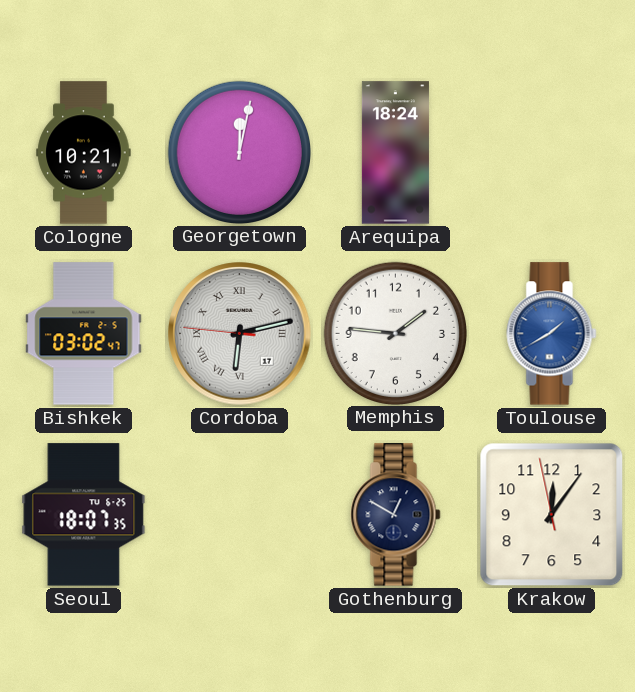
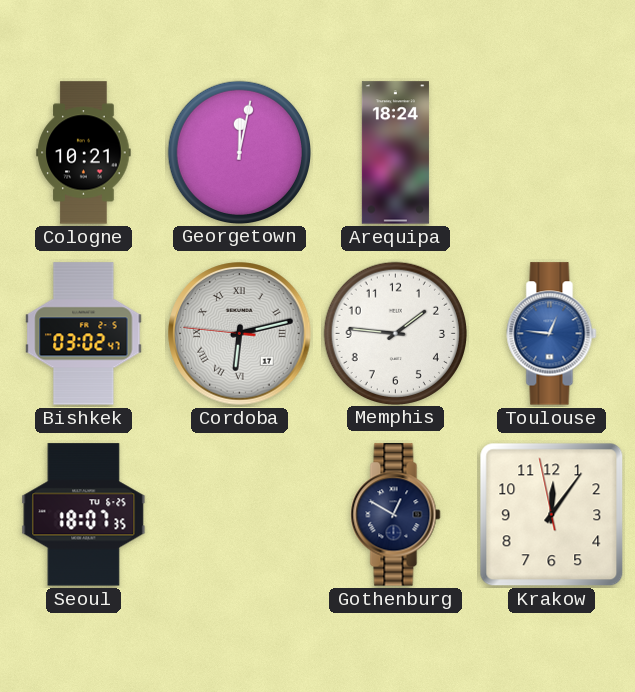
Toulouse: 1:40 -> 12:46 (552, 334)
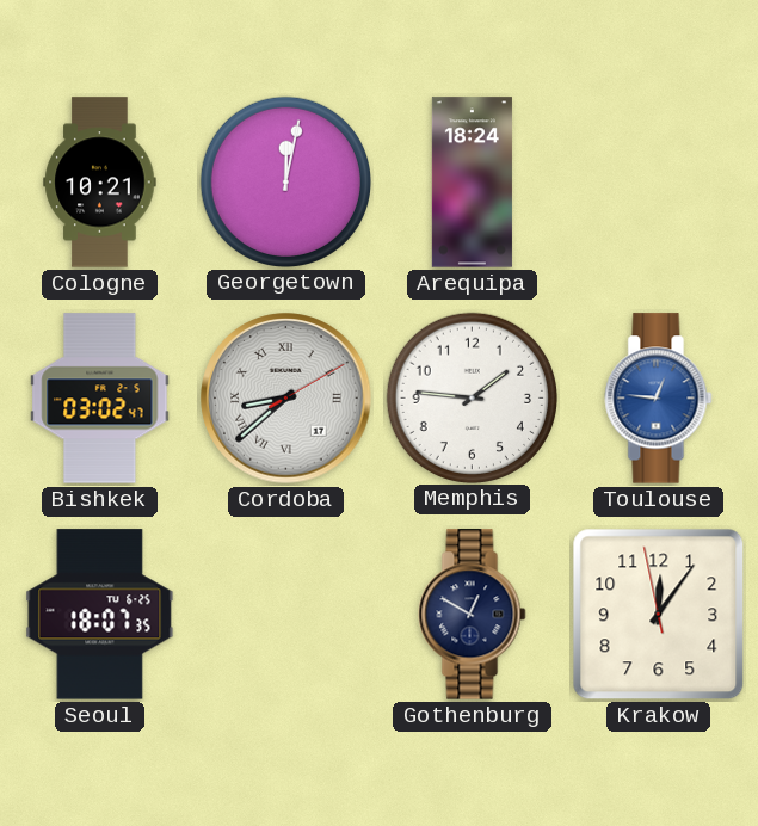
Cordoba: 6:12 -> 8:38 (286, 399)
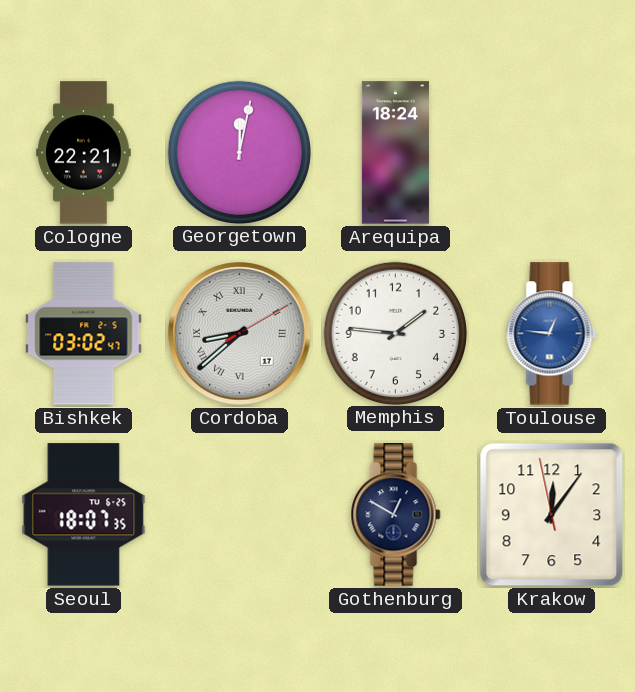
Cologne: 10:21 -> 22:21 (84, 153)
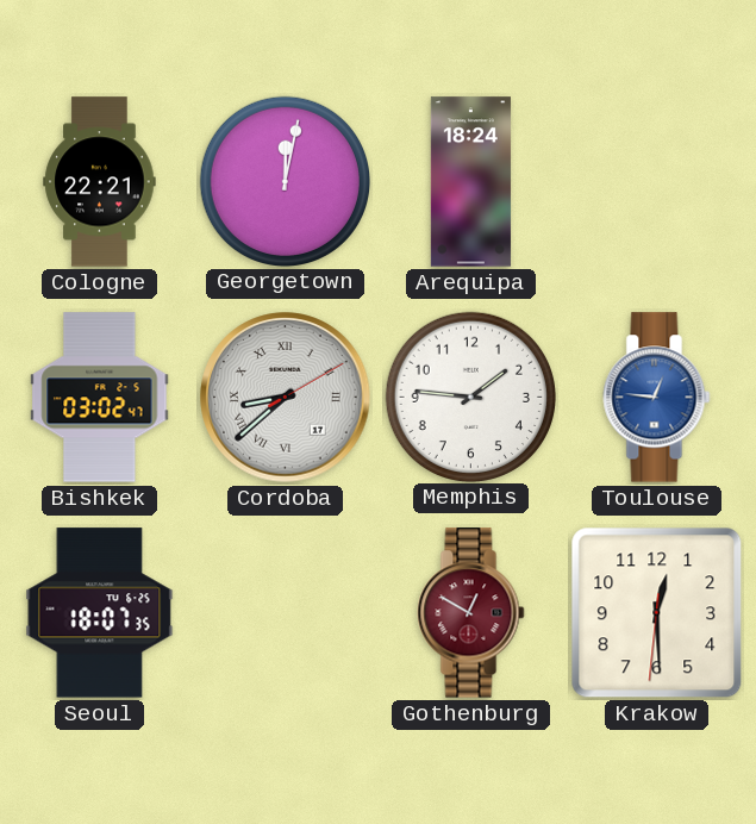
Gothenburg dial: navy -> burgundy (471, 613)
Krakow: 12:05 -> 12:29 (657, 613)
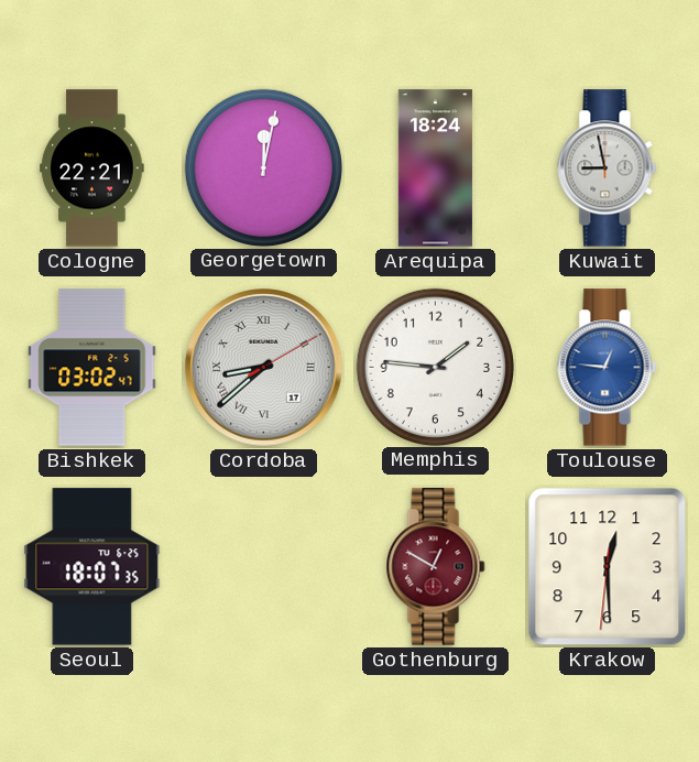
Kuwait: none -> 8:58 (608, 168)
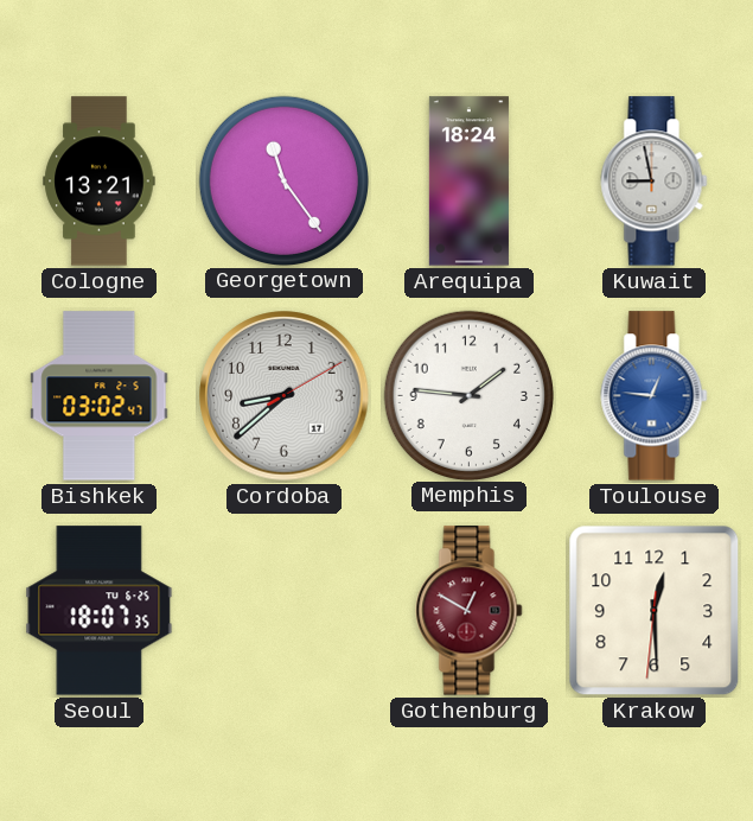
Cologne: 22:21 -> 13:21 (100, 182)
Georgetown: 12:02 -> 11:24 (283, 180)
Cordoba numerals: Roman -> Arabic (285, 396)
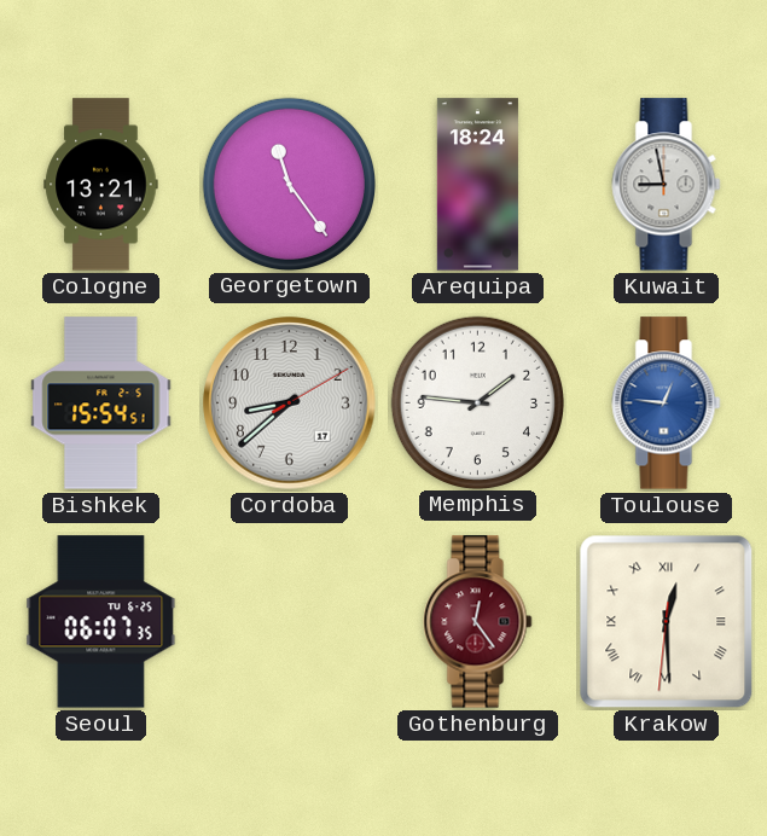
Bishkek: 03:02 -> 15:54 (101, 404)
Seoul: 18:07 -> 06:07 (101, 622)
Gothenburg: 12:50 -> 12:24 (478, 622)
Krakow numerals: Arabic -> Roman (667, 622)
